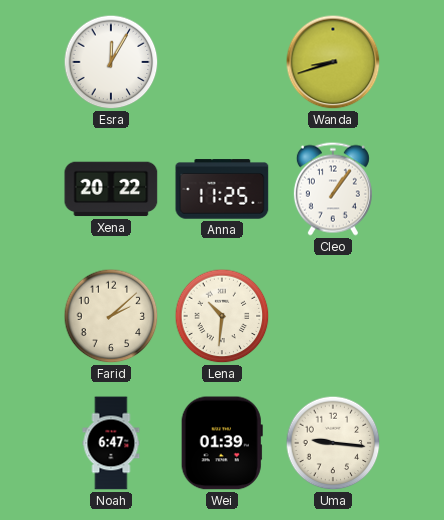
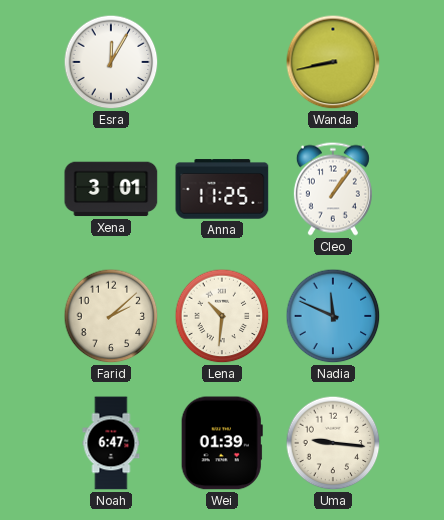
Wanda: 8:42 -> 8:43 (333, 62)
Xena: 20:22 -> 3:01 (111, 189)
Nadia: none -> 11:49 (333, 316)
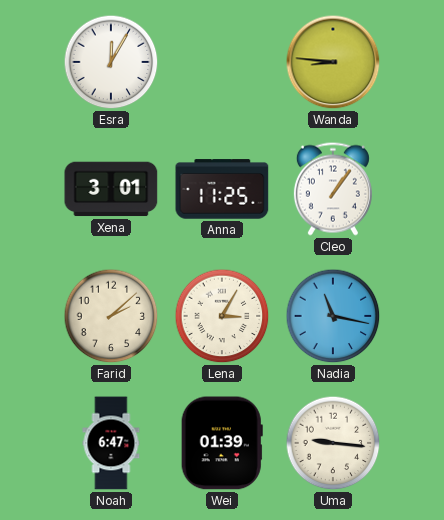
Wanda: 8:43 -> 8:46 (333, 62)
Lena: 10:31 -> 3:05 (222, 316)
Nadia: 11:49 -> 11:17 (333, 316)
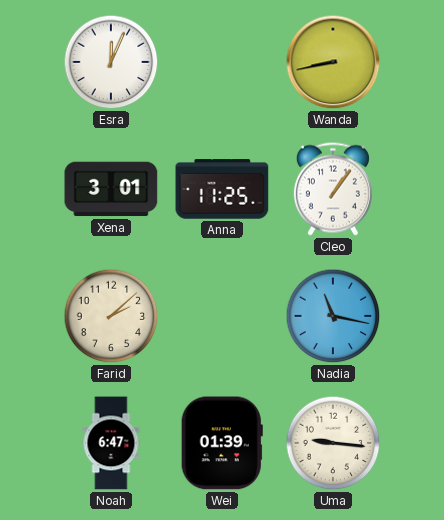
Esra: 12:05 -> 12:04 (111, 62)
Wanda: 8:46 -> 8:43 (333, 62)
Lena: 3:05 -> none (222, 316)
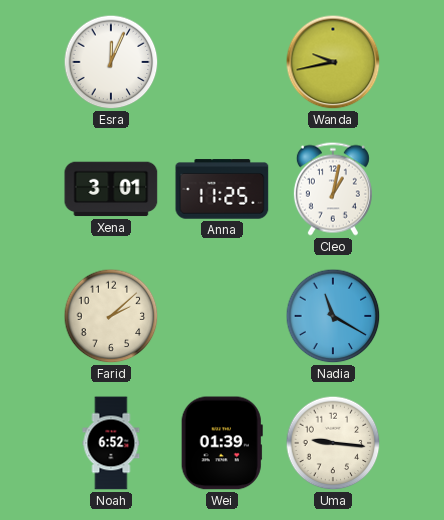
Wanda: 8:43 -> 9:43 (333, 62)
Cleo: 1:06 -> 1:02 (333, 189)
Nadia: 11:17 -> 11:20 (333, 316)
Noah: 6:47 -> 6:52 (111, 443)
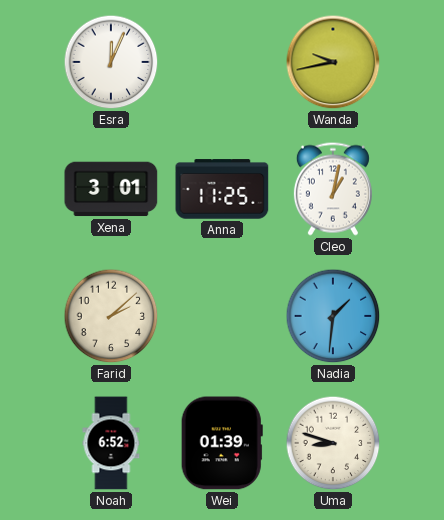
Nadia: 11:20 -> 1:31 (333, 316)
Uma: 9:16 -> 8:48 (333, 443)
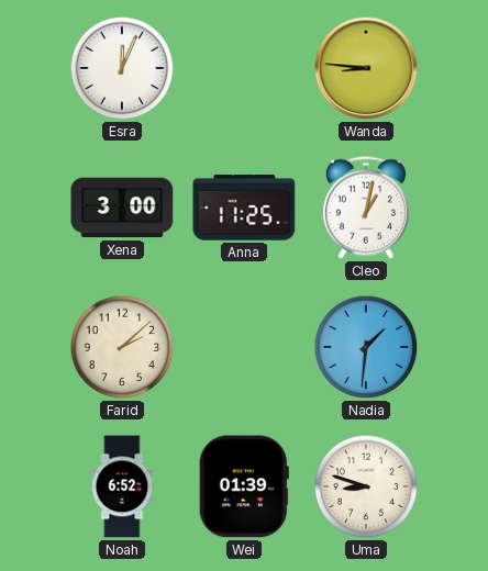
Wanda: 9:43 -> 8:46 (366, 68)
Xena: 3:01 -> 3:00 (122, 208)
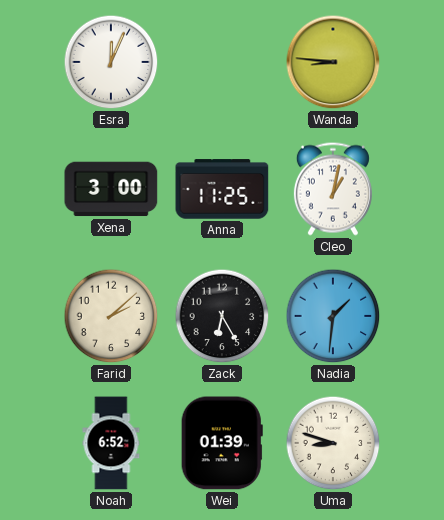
Zack: none -> 6:25 (222, 316)
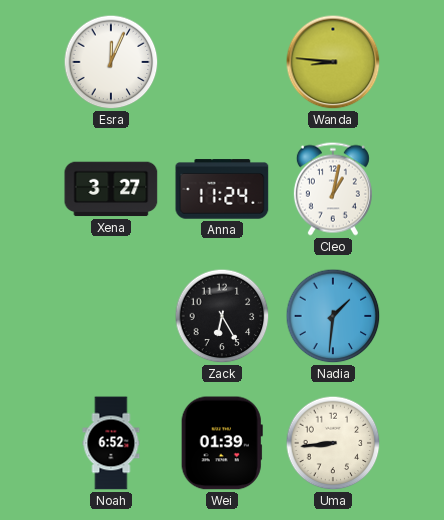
Xena: 3:00 -> 3:27 (111, 189)
Anna: 11:25 -> 11:24 (222, 189)
Farid: 2:08 -> none (111, 316)
Uma: 8:48 -> 8:44 (333, 443)
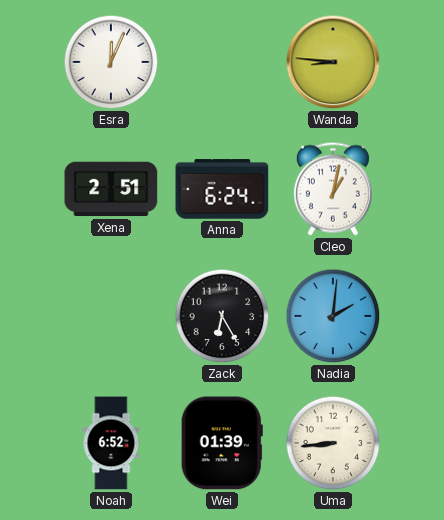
Xena: 3:27 -> 2:51 (111, 189)
Anna: 11:24 -> 6:24 (222, 189)
Nadia: 1:31 -> 2:01 (333, 316)
